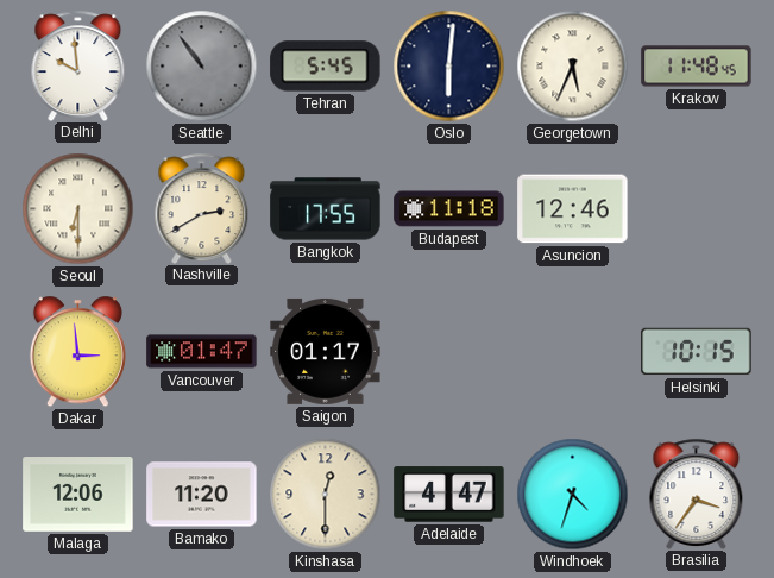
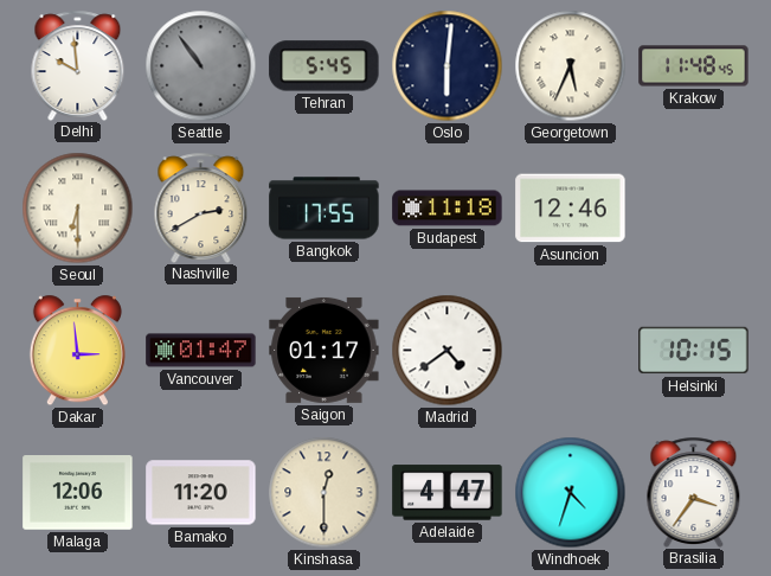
Madrid: none -> 4:39 (448, 351)
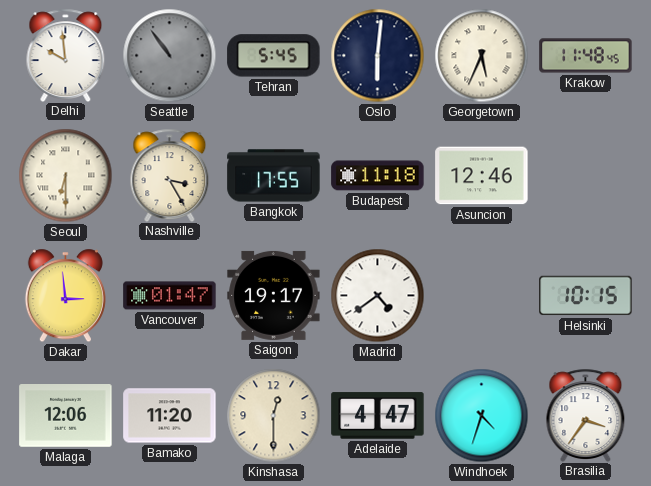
Nashville: 2:40 -> 3:25 (170, 175)
Saigon: 01:17 -> 19:17 (274, 295)
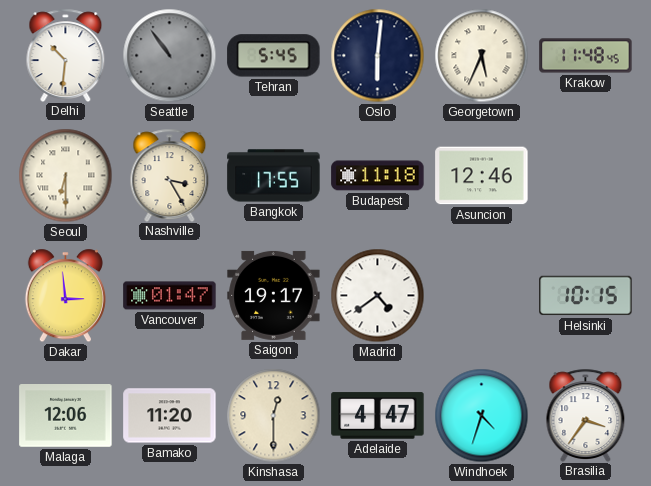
Delhi: 9:59 -> 10:31 (66, 55)
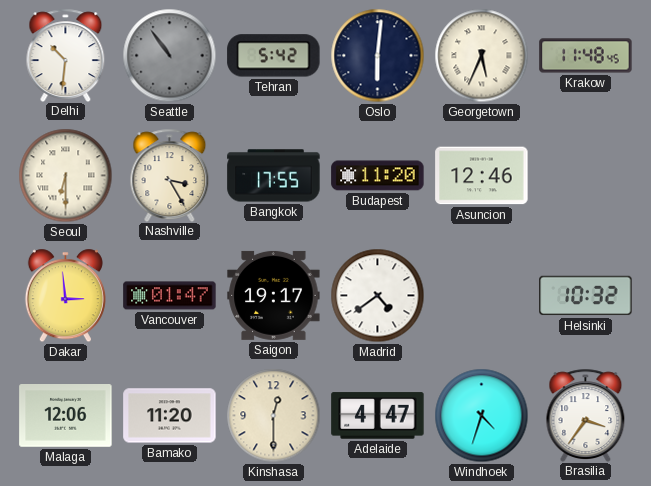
Tehran: 5:45 -> 5:42 (274, 56)
Budapest: 11:18 -> 11:20 (378, 176)
Helsinki: 10:15 -> 10:32 (586, 296)
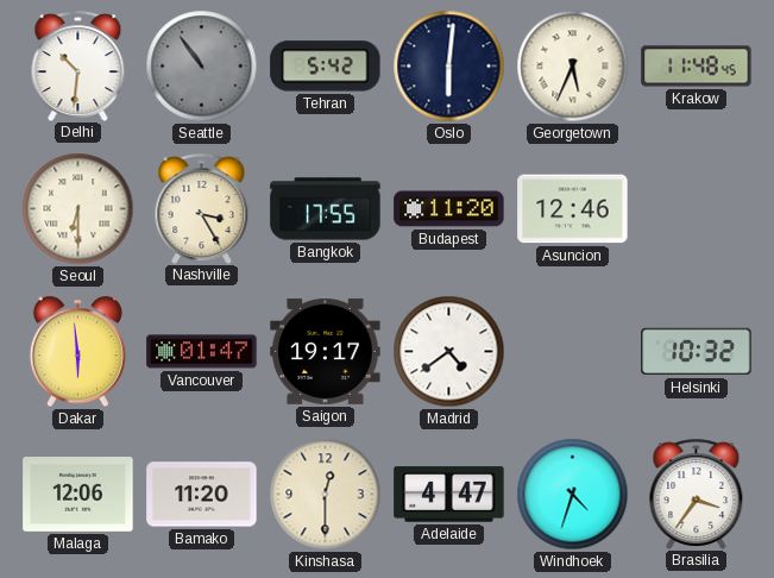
Dakar: 2:59 -> 5:59 (77, 352)
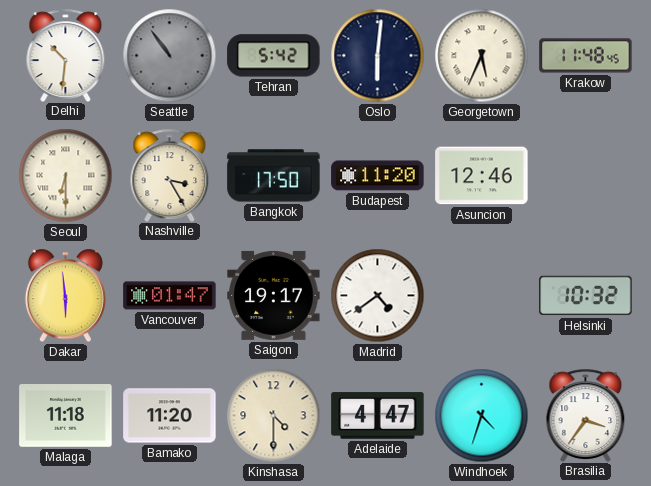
Bangkok: 17:55 -> 17:50 (274, 176)
Malaga: 12:06 -> 11:18 (66, 416)
Kinshasa: 12:30 -> 4:30 (274, 416)
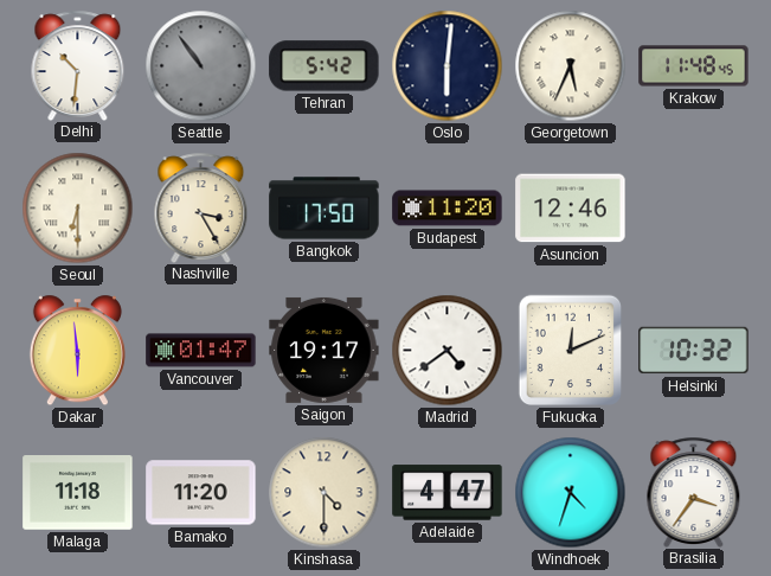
Fukuoka: none -> 12:11 (570, 351)
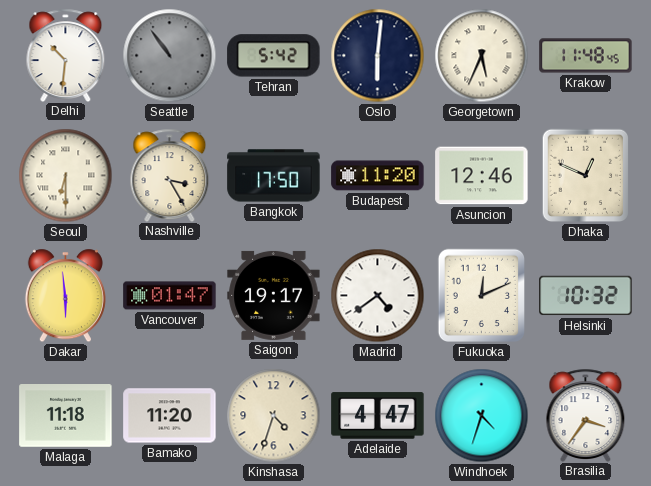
Dhaka: none -> 12:49 (585, 176)
Kinshasa: 4:30 -> 4:33 (274, 416)
